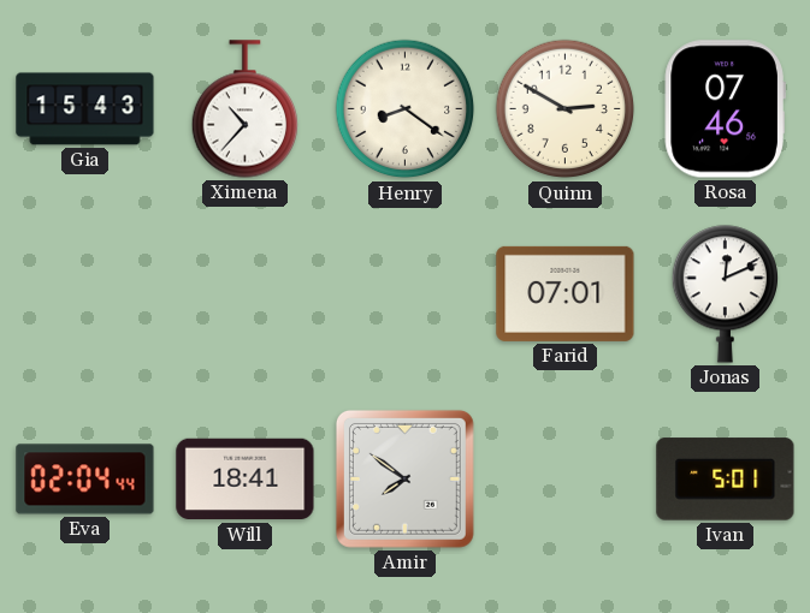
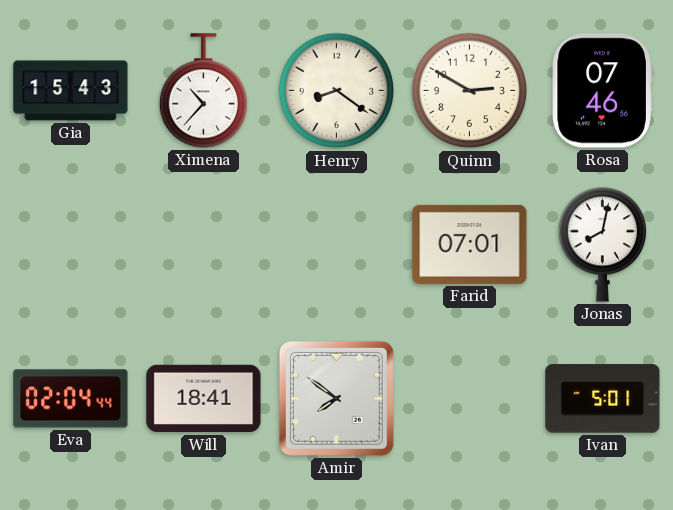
Jonas: 12:11 -> 8:02 (602, 245)
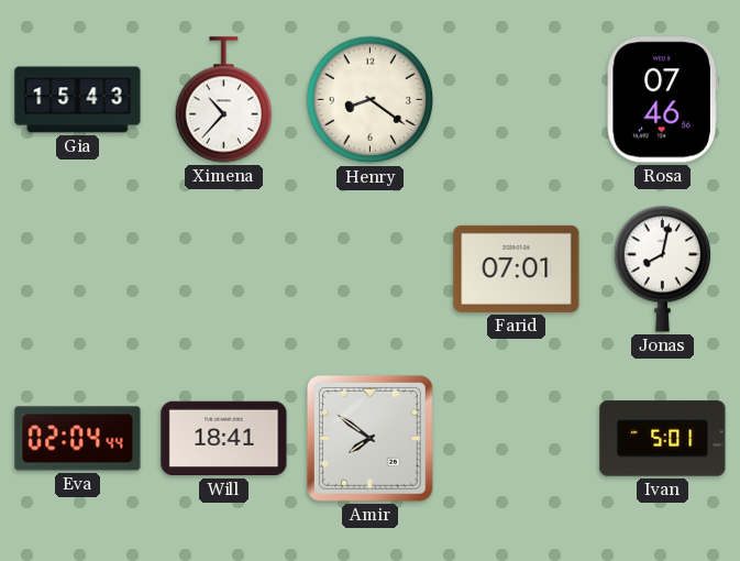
Quinn: 2:50 -> none (470, 91)
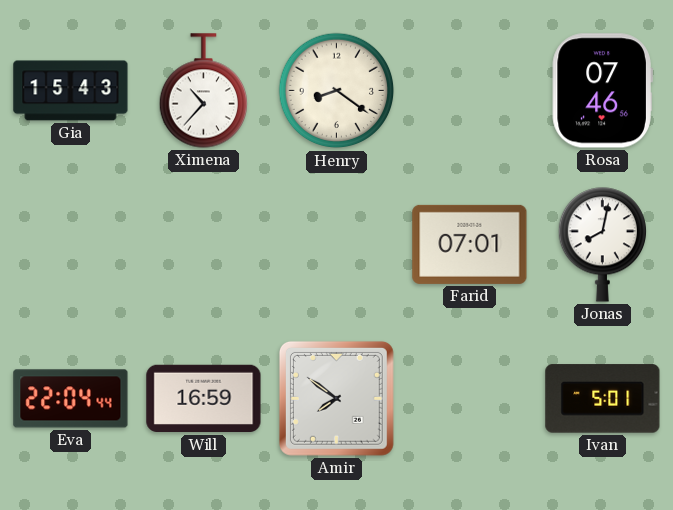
Eva: 02:04 -> 22:04 (71, 399)
Will: 18:41 -> 16:59 (204, 399)
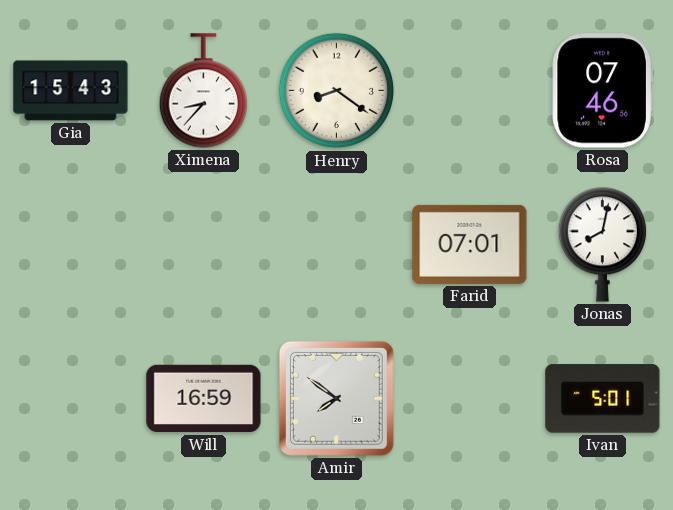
Ximena: 10:37 -> 8:37 (203, 91)
Eva: 22:04 -> none (71, 399)
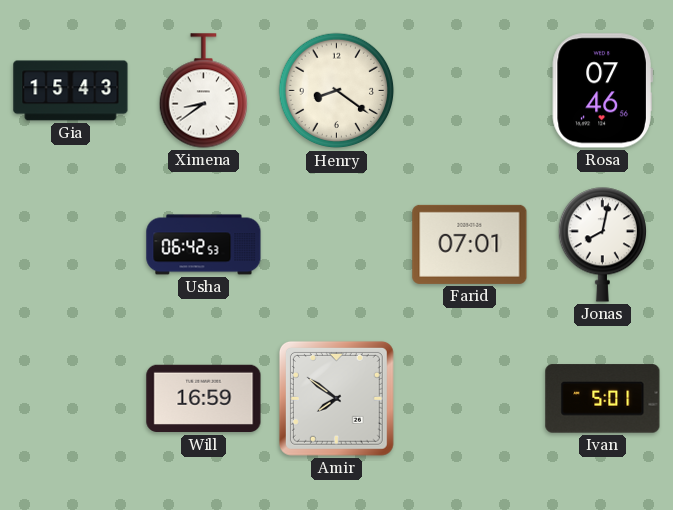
Ximena: 8:37 -> 8:39 (203, 91)
Usha: none -> 06:42 (204, 245)
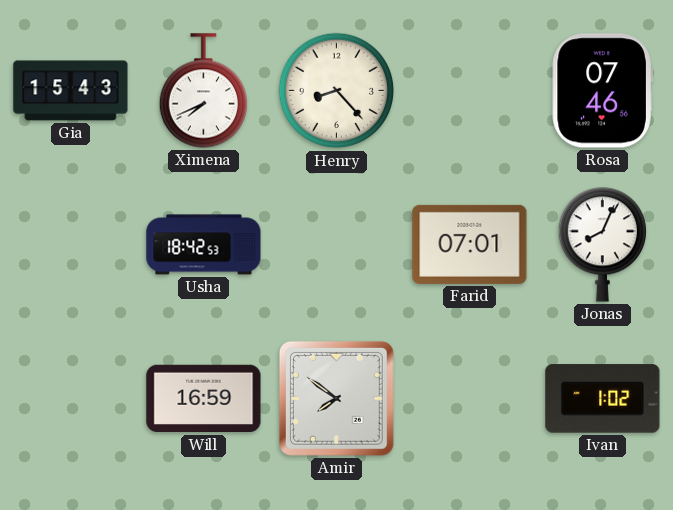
Ximena: 8:39 -> 7:41 (203, 91)
Henry: 8:21 -> 8:23 (337, 91)
Usha: 06:42 -> 18:42 (204, 245)
Jonas: 8:02 -> 8:04 (602, 245)
Ivan: 5:01 -> 1:02 (603, 399)
